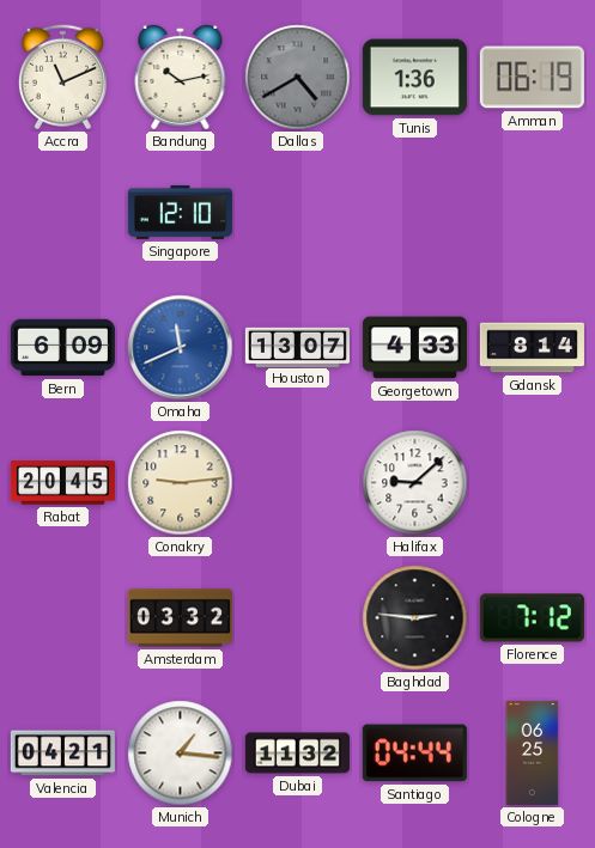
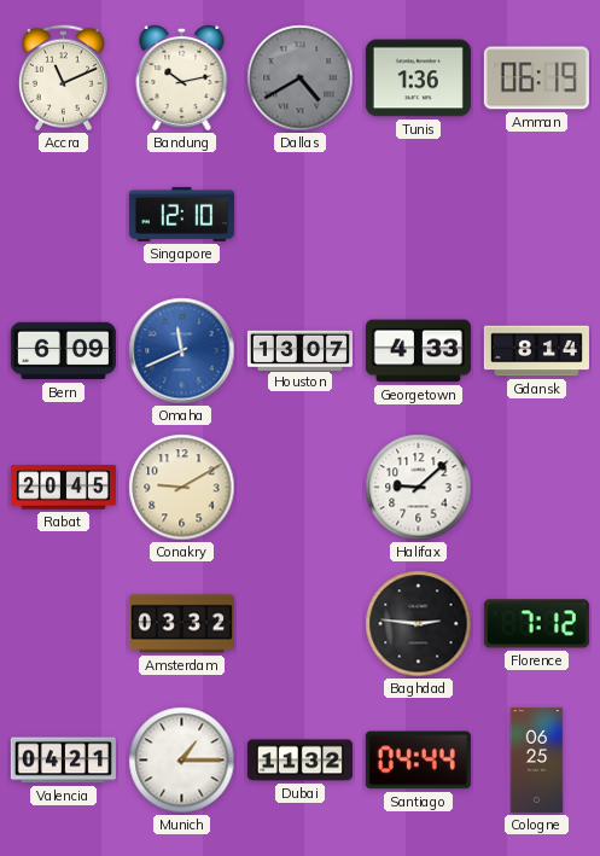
Conakry: 9:14 -> 9:10 (182, 488)
Munich: 1:16 -> 1:15 (182, 761)
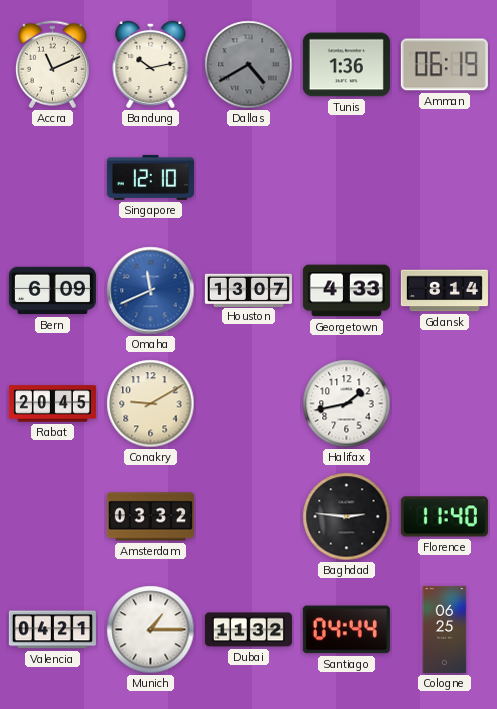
Halifax: 9:08 -> 1:43 (347, 404)
Florence: 7:12 -> 11:40 (444, 517)
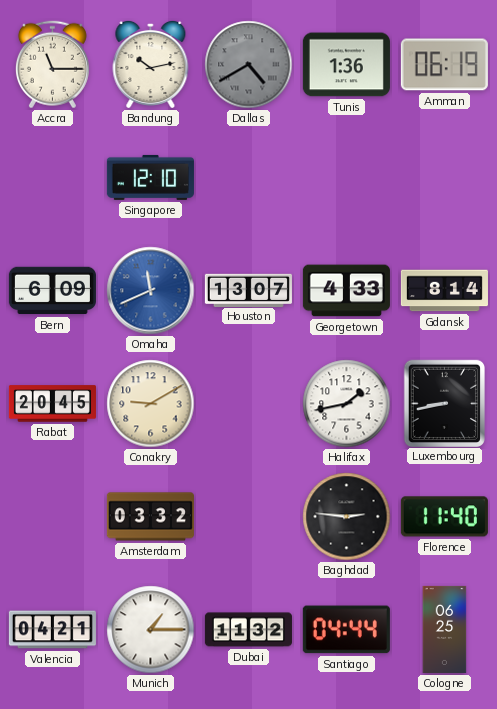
Accra: 11:11 -> 11:15 (52, 65)
Luxembourg: none -> 8:43 (444, 403)
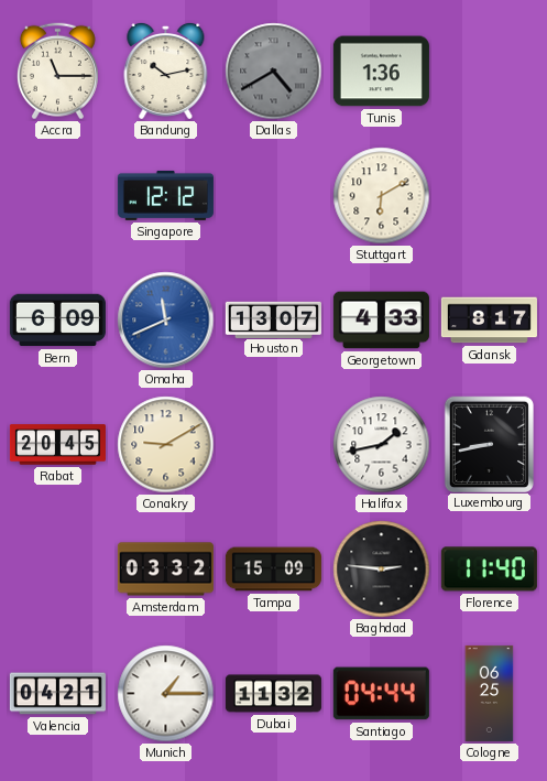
Amman: 06:19 -> none (444, 65)
Singapore: 12:10 -> 12:12 (165, 195)
Stuttgart: none -> 6:10 (382, 196)
Gdansk: 8:14 -> 8:17 (489, 321)
Tampa: none -> 15:09 (273, 570)
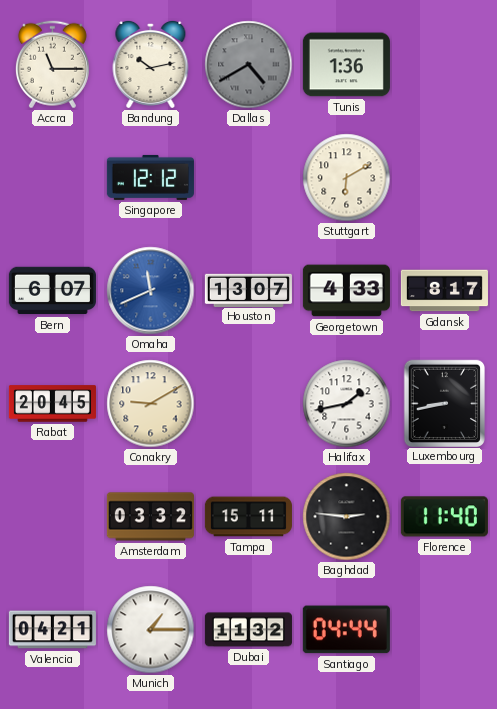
Bern: 6:09 -> 6:07 (52, 291)
Tampa: 15:09 -> 15:11 (248, 517)
Cologne: 06:25 -> none (490, 693)
